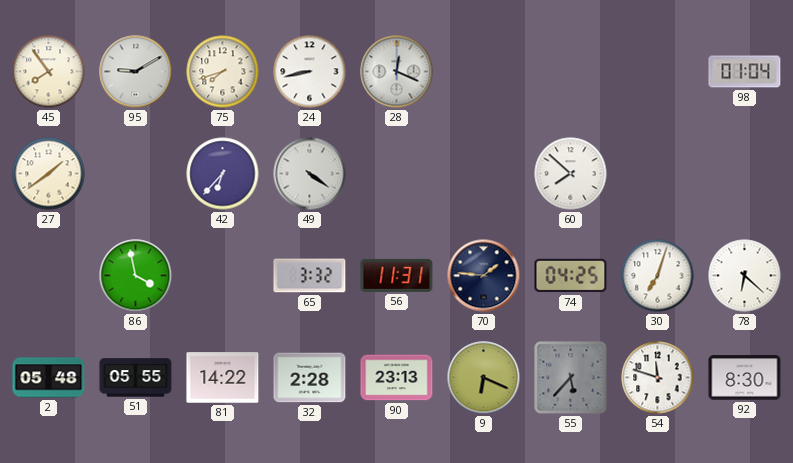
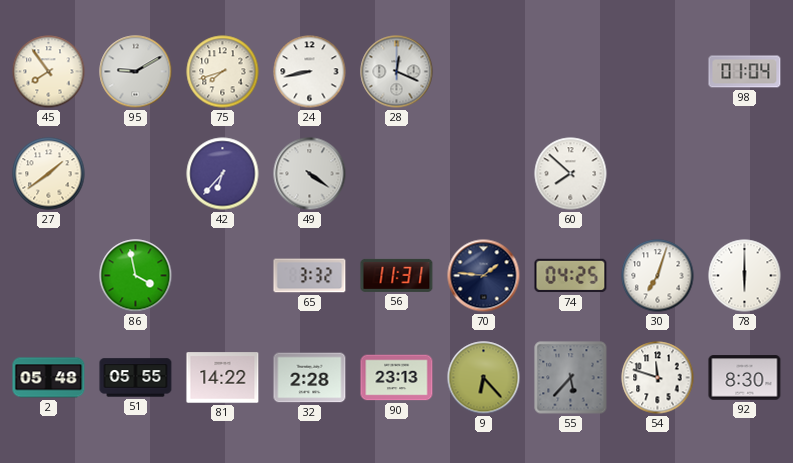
78: 6:22 -> 6:00 (745, 276)
9: 6:19 -> 6:23 (484, 378)
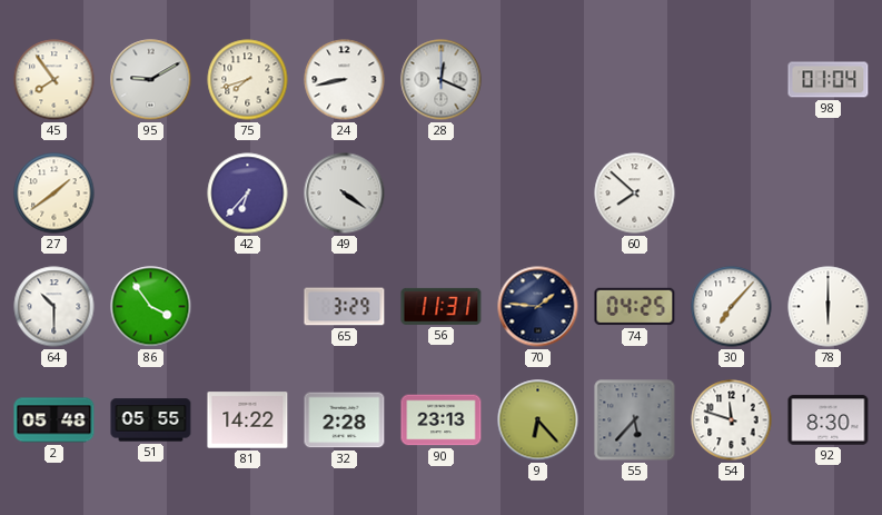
64: none -> 10:30 (54, 307)
86: 3:58 -> 3:54 (151, 307)
65: 3:32 -> 3:29 (345, 307)
30: 7:03 -> 7:07 (732, 307)
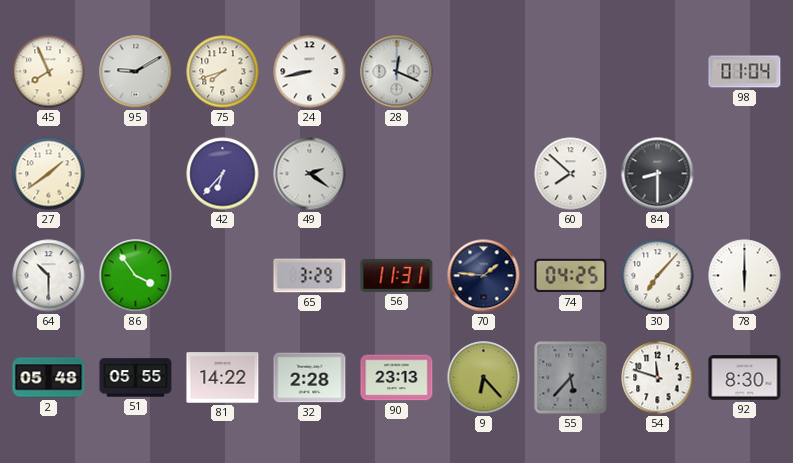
45: 7:54 -> 7:56 (49, 72)
49: 4:21 -> 2:21 (310, 174)
84: none -> 8:30 (658, 174)
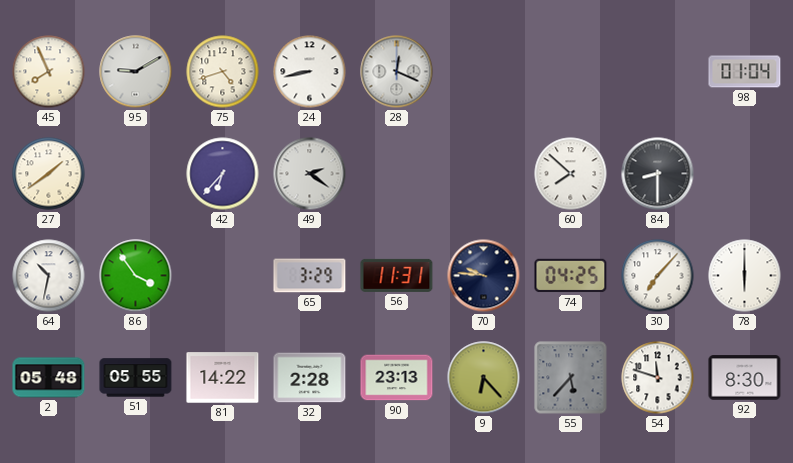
75: 7:42 -> 4:42 (223, 72)
64: 10:30 -> 10:32 (49, 276)
70: 1:46 -> 9:46 (484, 276)
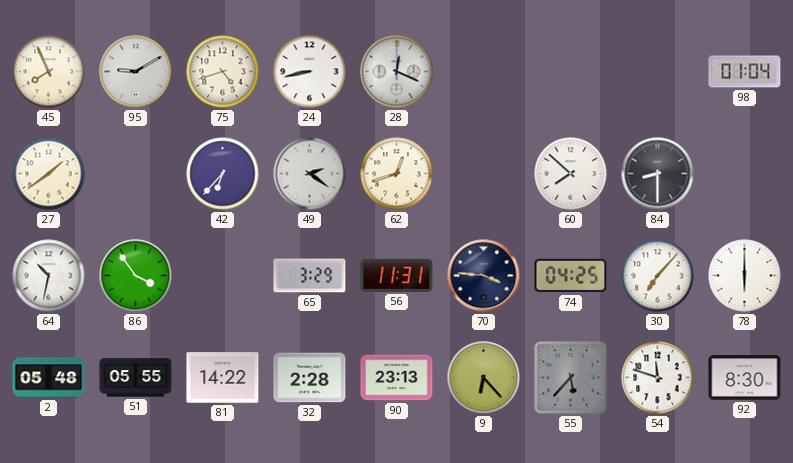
62: none -> 12:42 (397, 174)
70: 9:46 -> 3:46 (484, 276)
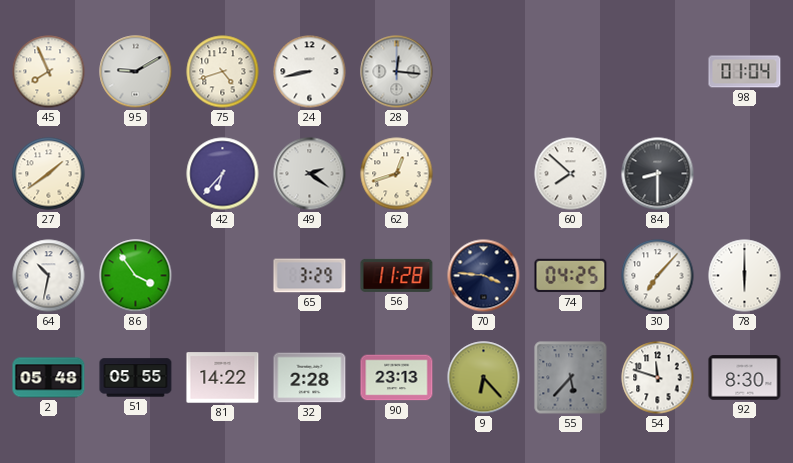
28: 12:19 -> 12:16 (397, 72)
56: 11:31 -> 11:28 (397, 275)
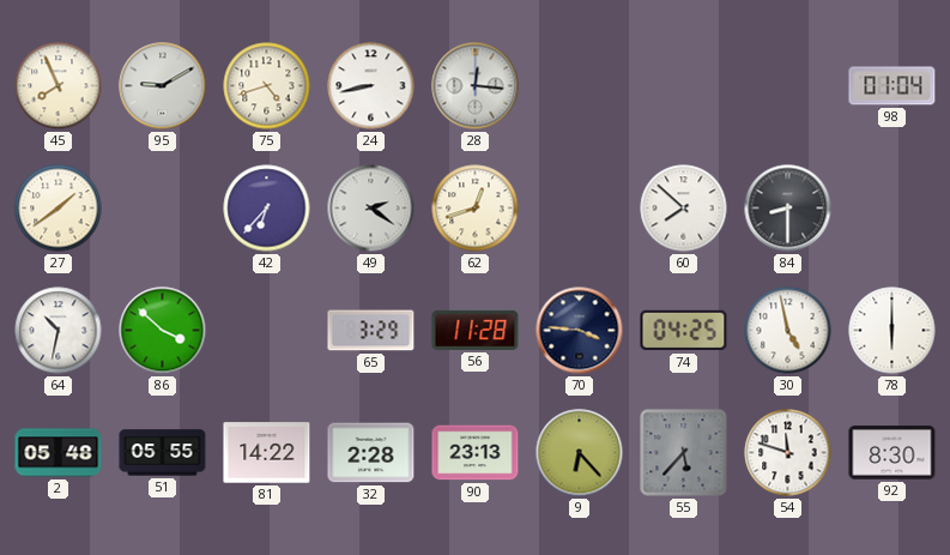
86: 3:54 -> 3:52 (163, 331)
30: 7:07 -> 4:58 (788, 331)
